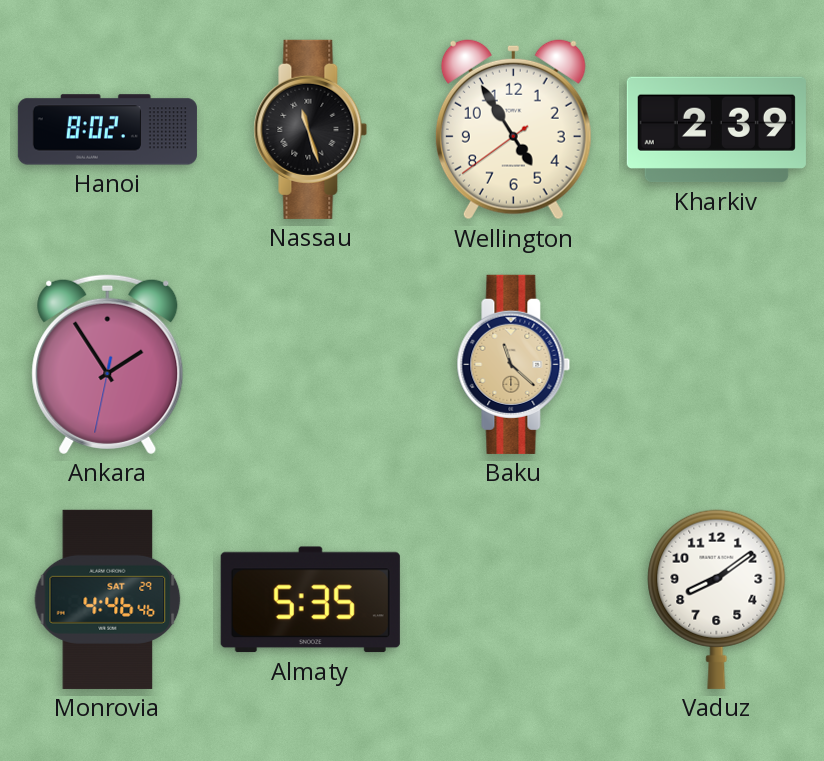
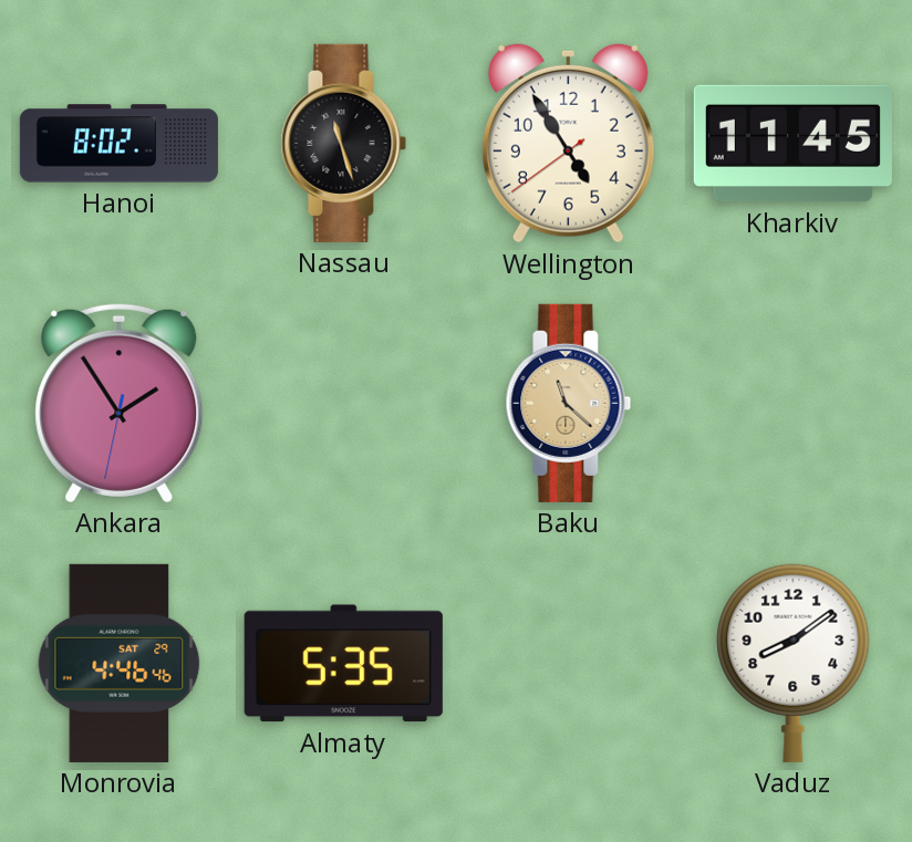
Kharkiv: 2:39 -> 11:45 (792, 144)
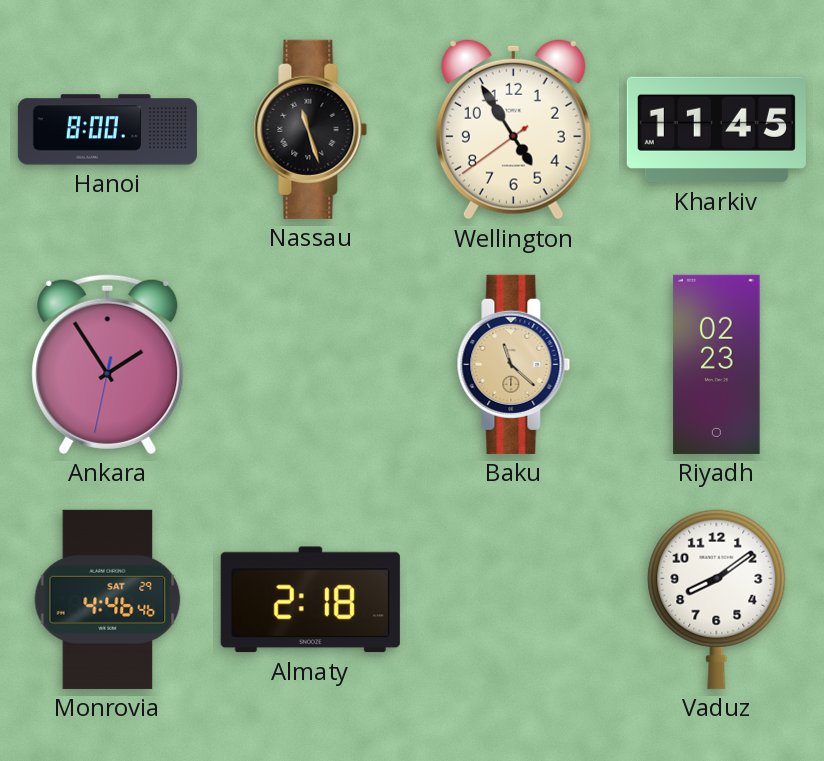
Hanoi: 8:02 -> 8:00 (107, 130)
Riyadh: none -> 02:23 (717, 364)
Almaty: 5:35 -> 2:18 (310, 600)
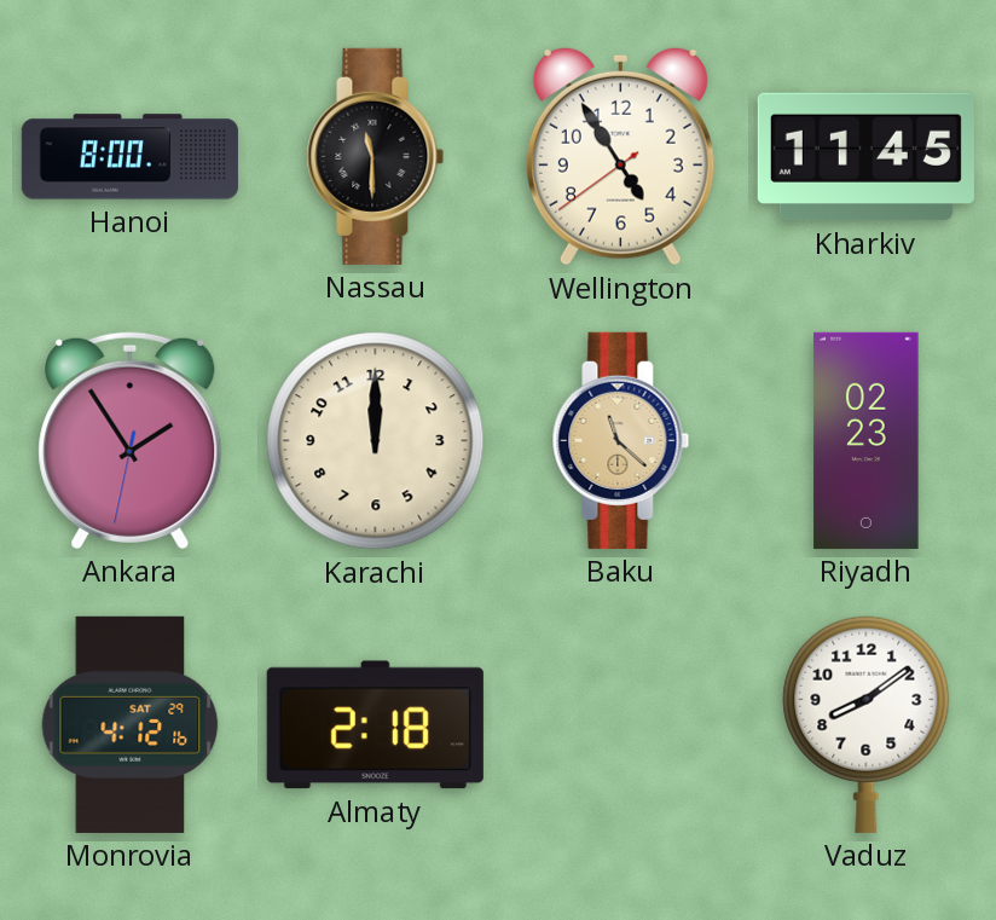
Nassau: 11:27 -> 11:30 (376, 156)
Karachi: none -> 12:00 (376, 441)
Monrovia: 4:46 -> 4:12 (131, 724)
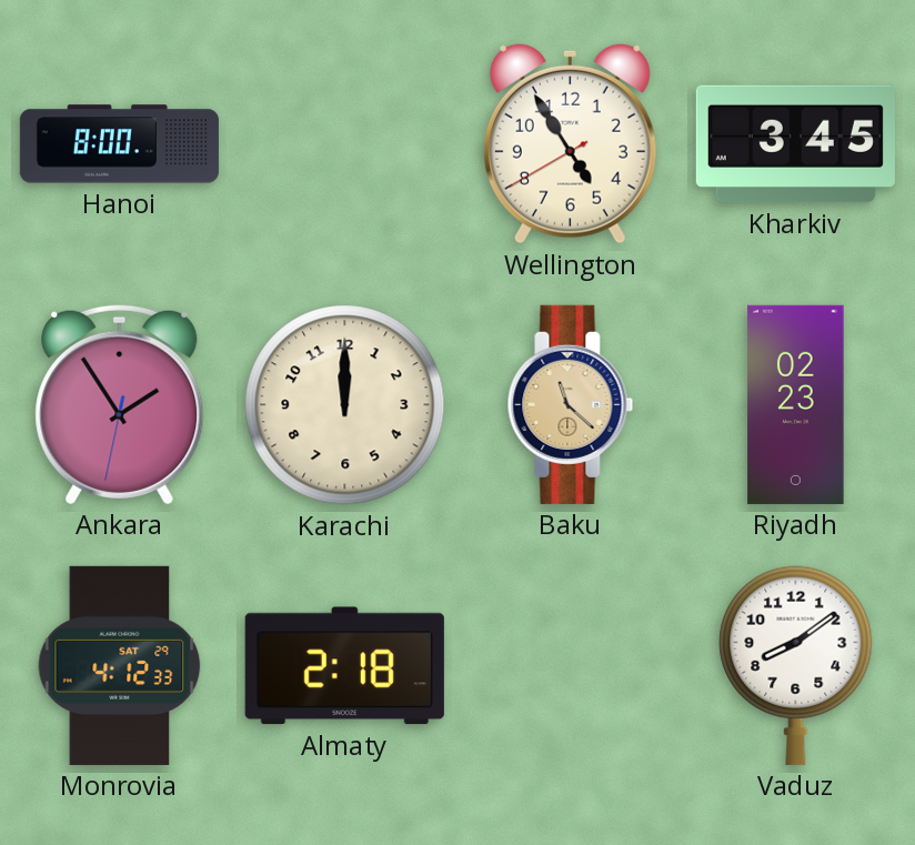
Nassau: 11:30 -> none (376, 156)
Wellington: 4:54:39 -> 4:54:40 (570, 143)
Kharkiv: 11:45 -> 3:45 (795, 144)
Monrovia: 4:12:16 -> 4:12:33 (120, 665)
